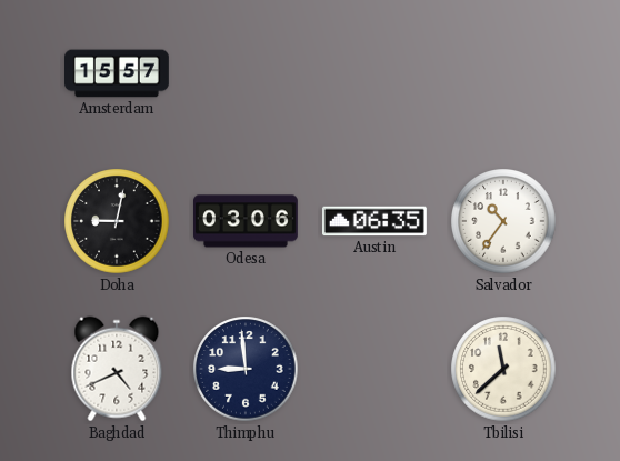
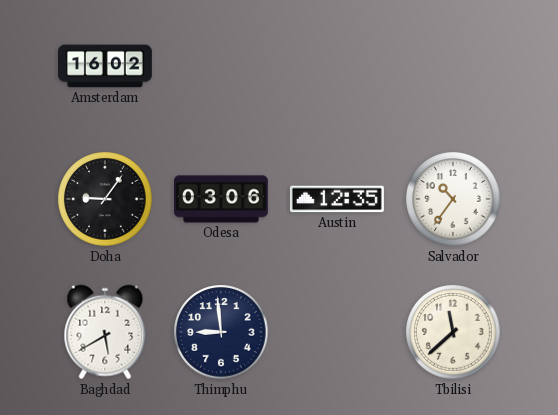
Amsterdam: 15:57 -> 16:02 (106, 66)
Doha: 9:02 -> 9:06 (105, 199)
Austin: 06:35 -> 12:35 (337, 199)
Baghdad: 4:41 -> 5:40 (105, 332)
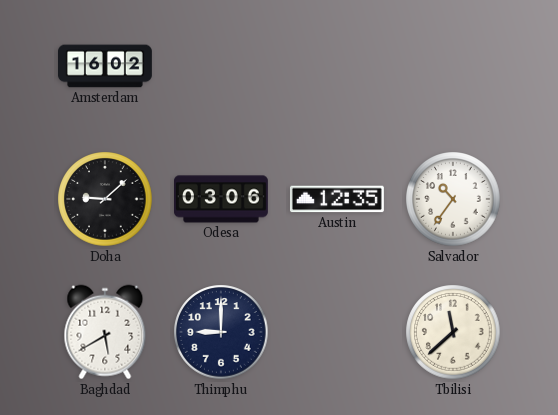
Doha: 9:06 -> 9:08 (105, 199)
Thimphu: 8:59 -> 9:00 (221, 332)
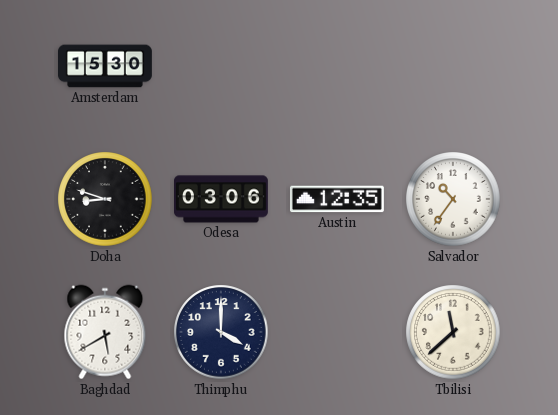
Amsterdam: 16:02 -> 15:30 (106, 66)
Doha: 9:08 -> 8:48 (105, 199)
Thimphu: 9:00 -> 4:00 (221, 332)
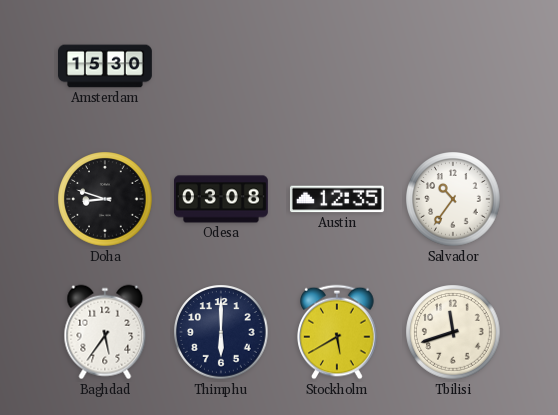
Odesa: 03:06 -> 03:08 (222, 199)
Baghdad: 5:40 -> 5:36 (105, 332)
Thimphu: 4:00 -> 6:00 (221, 332)
Stockholm: none -> 5:40 (337, 332)
Tbilisi: 11:38 -> 11:42 (453, 332)
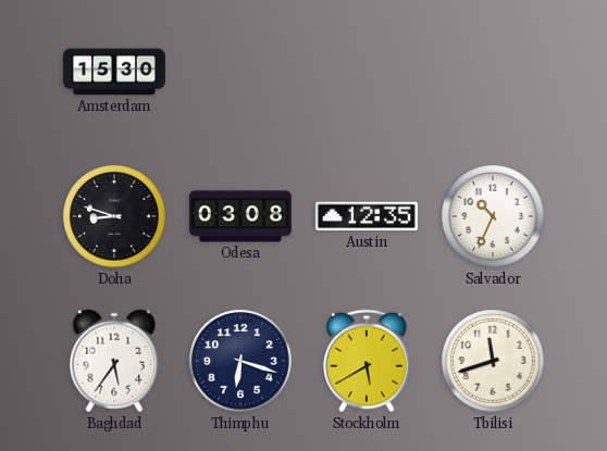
Salvador: 10:36 -> 10:34 (493, 216)
Thimphu: 6:00 -> 6:18 (240, 361)
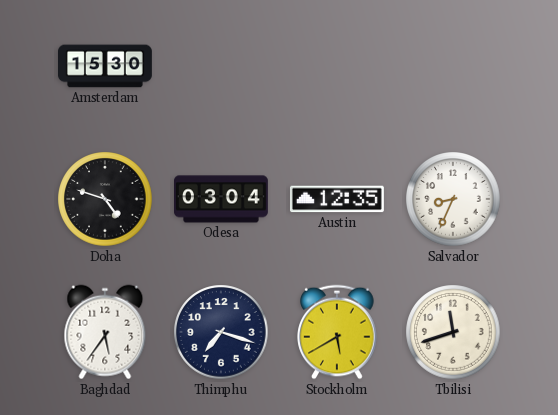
Doha: 8:48 -> 4:48 (105, 199)
Odesa: 03:08 -> 03:04 (222, 199)
Salvador: 10:34 -> 8:34 (453, 199)
Thimphu: 6:18 -> 7:18 (221, 332)
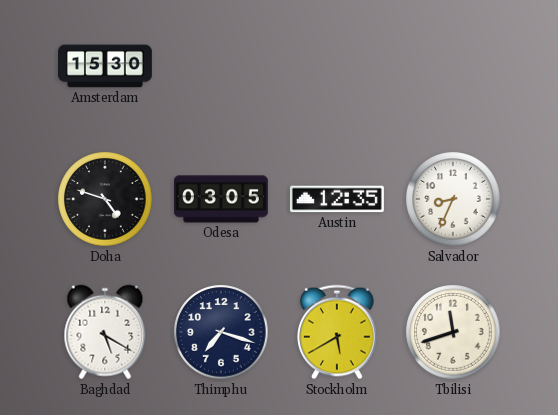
Odesa: 03:04 -> 03:05 (222, 199)
Baghdad: 5:36 -> 5:20 (105, 332)
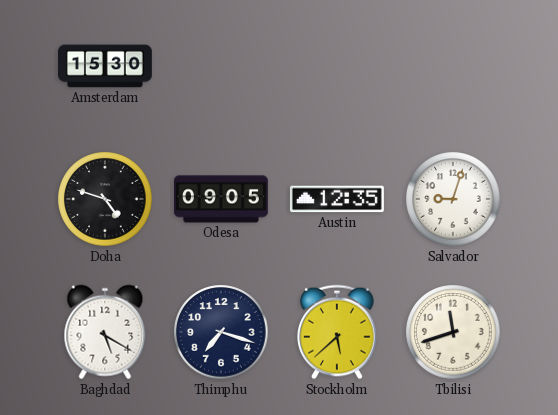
Odesa: 03:05 -> 09:05 (222, 199)
Salvador: 8:34 -> 9:03 (453, 199)
Stockholm: 5:40 -> 5:38 (337, 332)
